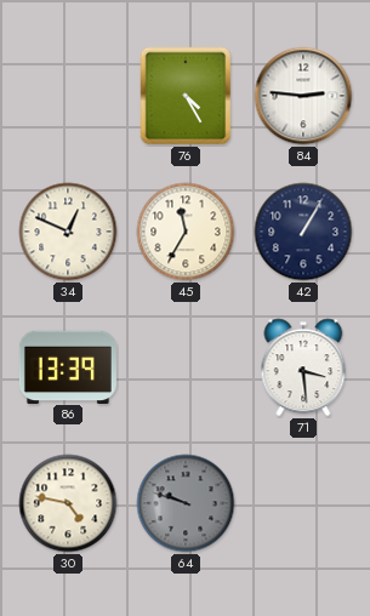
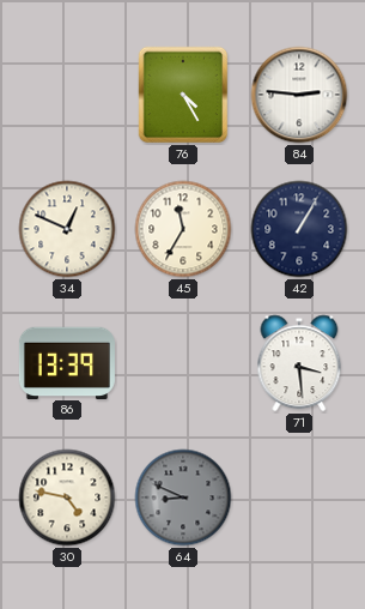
64: 9:48 -> 8:49 (183, 498)
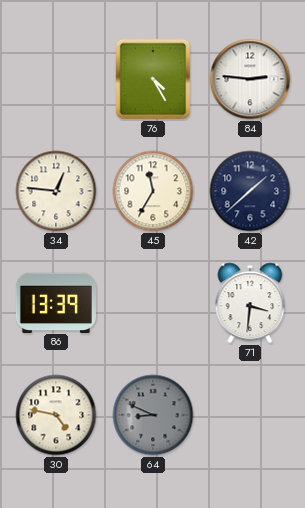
34: 12:49 -> 12:46 (56, 191)
42: 1:05 -> 1:38 (250, 191)
71: 3:29 -> 3:31 (250, 303)
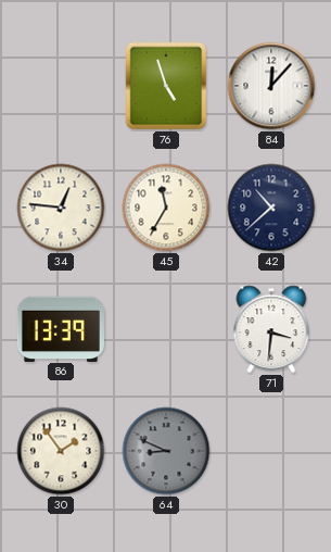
76: 4:25 -> 4:57 (166, 86)
84: 2:46 -> 12:07 (271, 86)
42: 1:38 -> 10:38 (271, 208)
30: 4:47 -> 1:54 (61, 451)
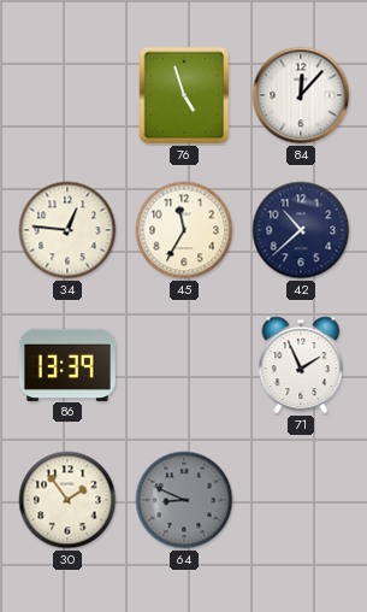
71: 3:31 -> 1:56 (301, 365)
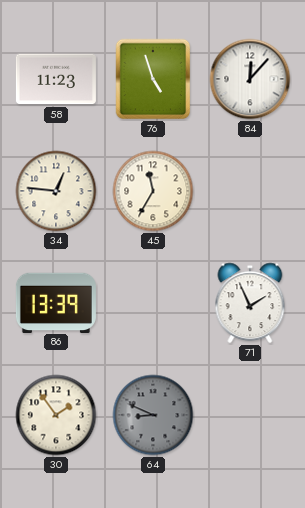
58: none -> 11:23 (56, 79)
42: 10:38 -> none (301, 230)
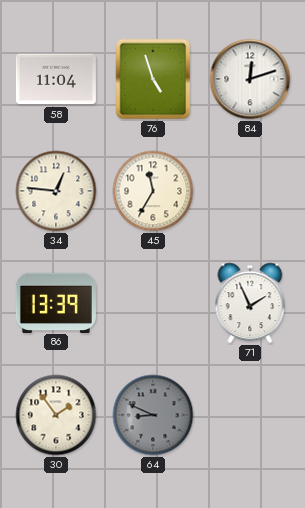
58: 11:23 -> 11:04 (56, 79)
84: 12:07 -> 12:12 (250, 79)
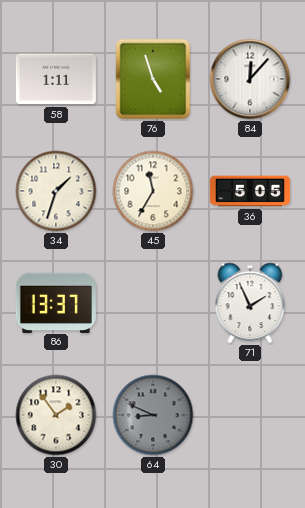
58: 11:04 -> 1:11 (56, 79)
84: 12:12 -> 12:07 (250, 79)
34: 12:46 -> 1:33 (56, 191)
36: none -> 5:05 (250, 191)
86: 13:39 -> 13:37 (56, 302)
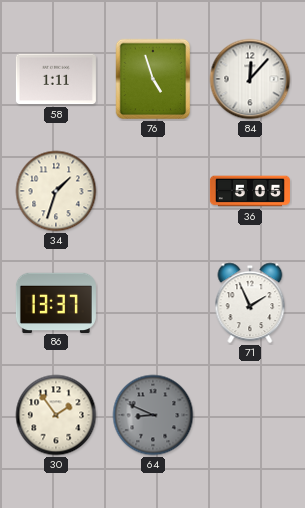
45: 11:35 -> none (153, 191)
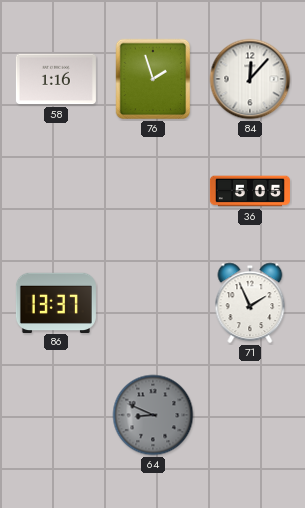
58: 1:11 -> 1:16 (56, 79)
76: 4:57 -> 1:57 (153, 79)
34: 1:33 -> none (56, 191)
30: 1:54 -> none (56, 415)
